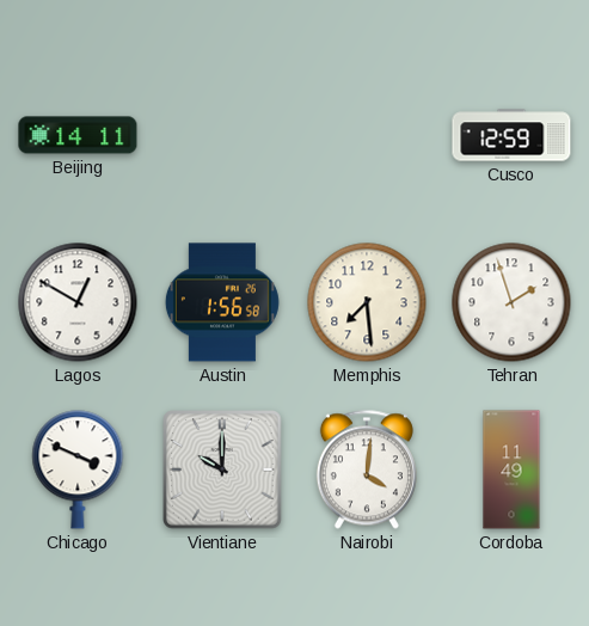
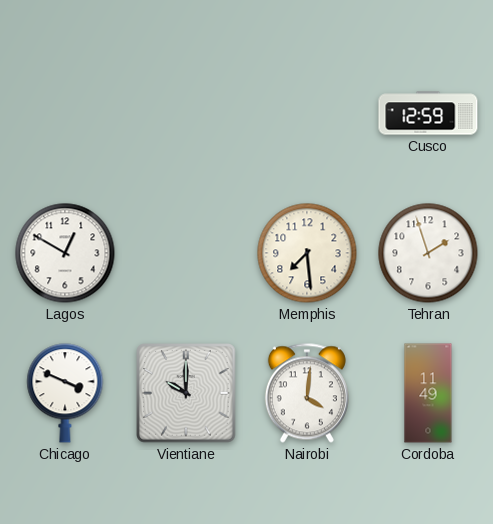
Beijing: 14:11 -> none (78, 135)
Austin: 1:56 -> none (222, 302)
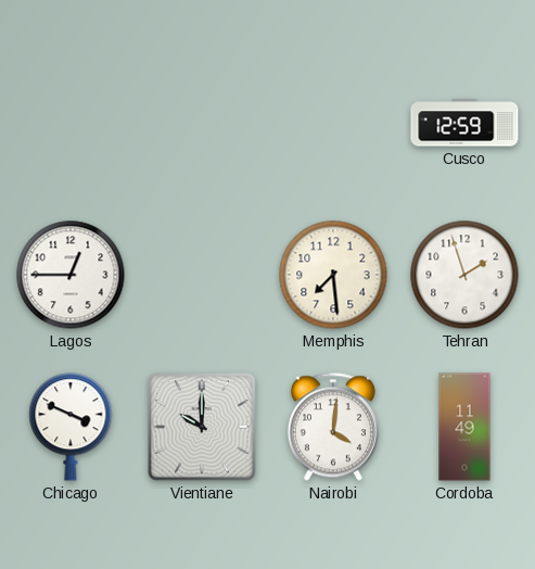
Lagos: 12:50 -> 12:45 (71, 275)
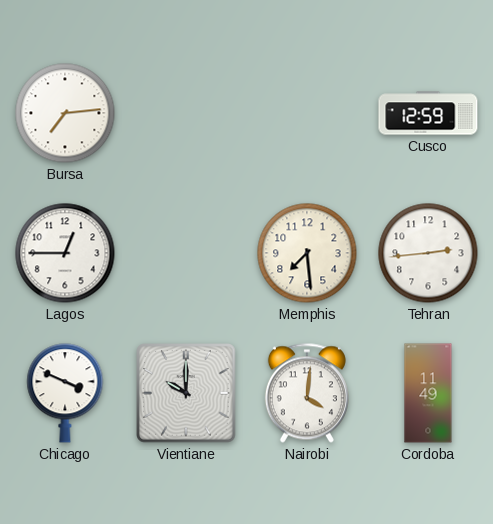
Bursa: none -> 7:14 (65, 113)
Tehran: 1:57 -> 2:44 (428, 253)
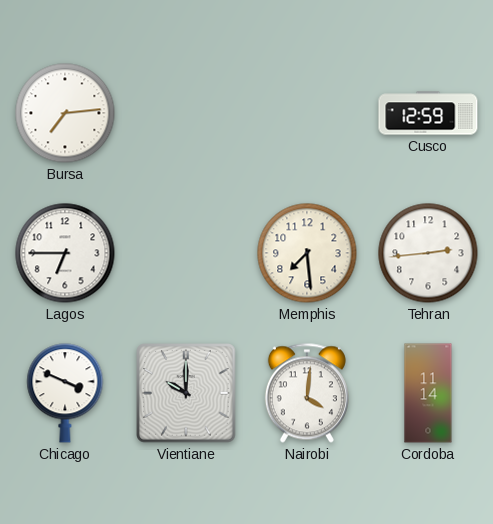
Lagos: 12:45 -> 6:45 (65, 253)
Cordoba: 11:49 -> 11:14 (428, 393)
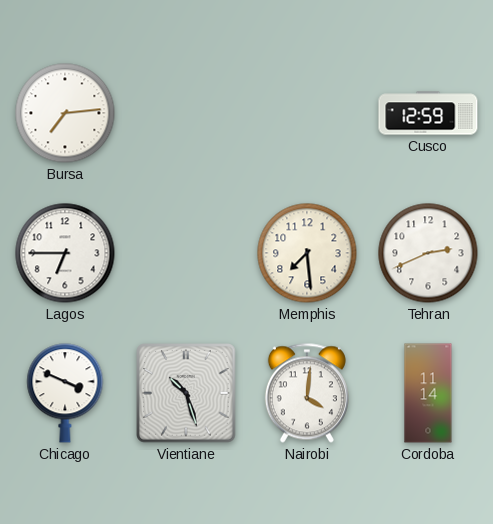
Tehran: 2:44 -> 2:41 (428, 253)
Vientiane: 10:00 -> 10:27 (186, 393)
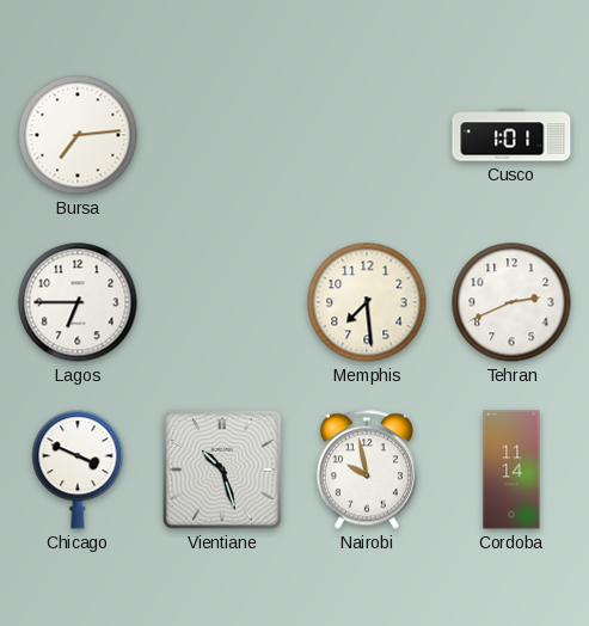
Cusco: 12:59 -> 1:01 (511, 135)
Nairobi: 4:01 -> 9:58 (367, 469)
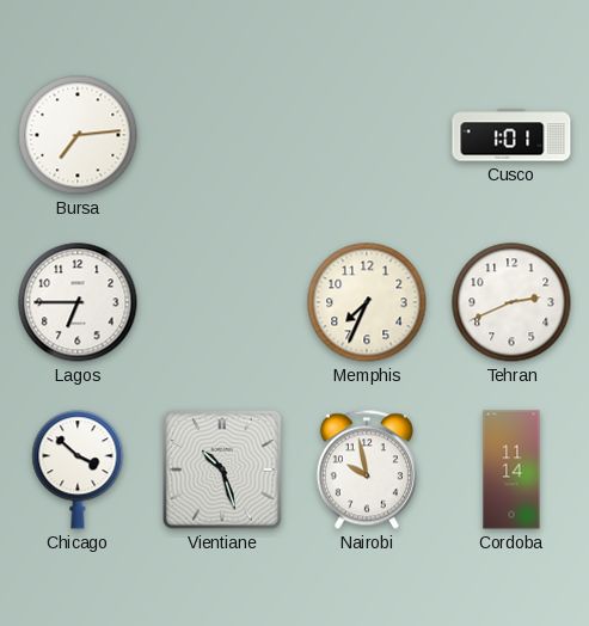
Memphis: 7:29 -> 7:34 (367, 302)
Chicago: 3:49 -> 3:52 (78, 469)
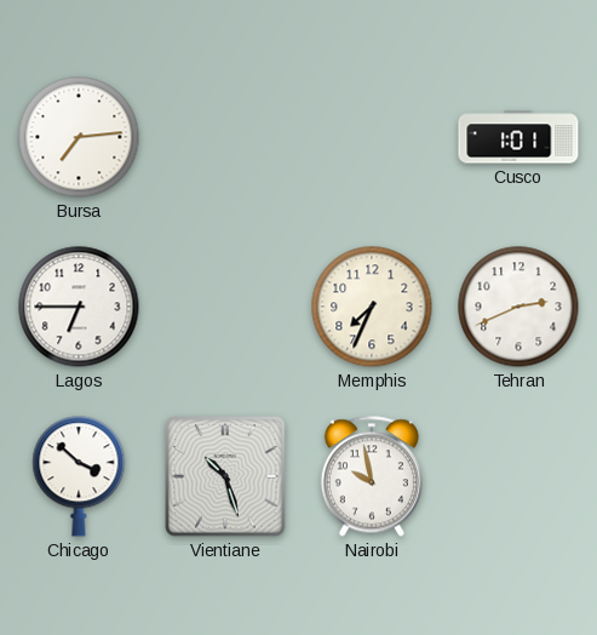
Cordoba: 11:14 -> none (511, 469)
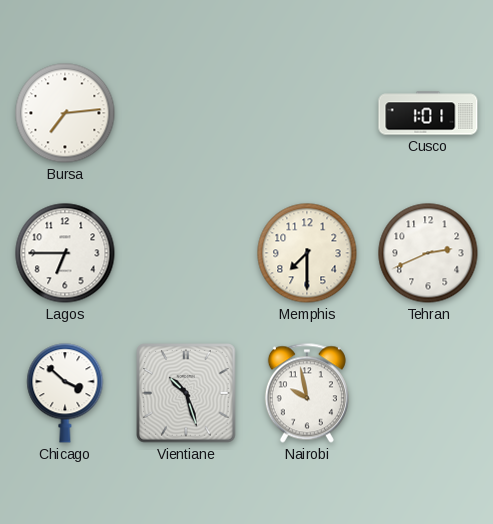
Memphis: 7:34 -> 7:30 (307, 253)
